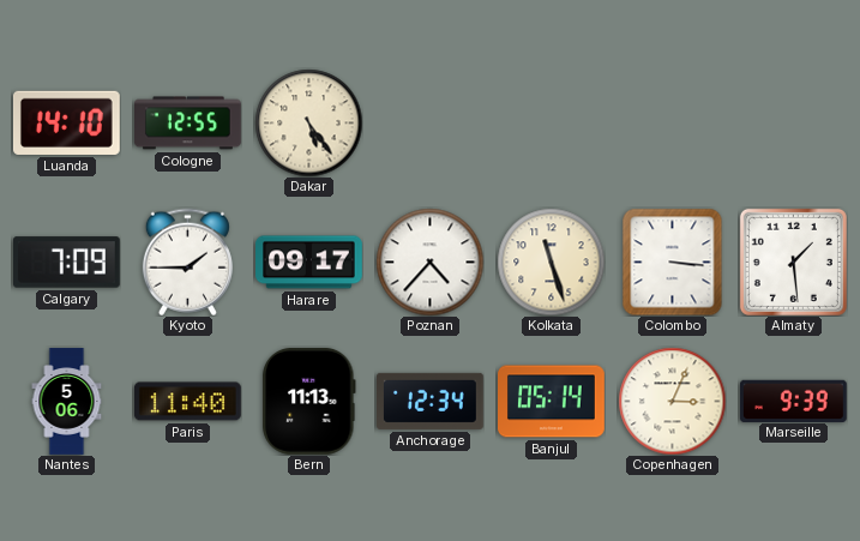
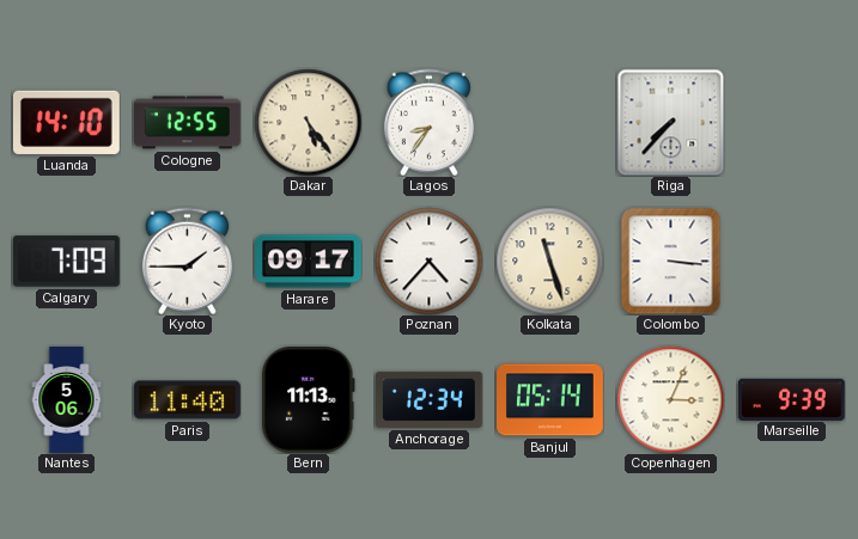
Lagos: none -> 8:36 (428, 122)
Riga: none -> 7:37 (670, 122)
Almaty: 1:29 -> none (793, 262)
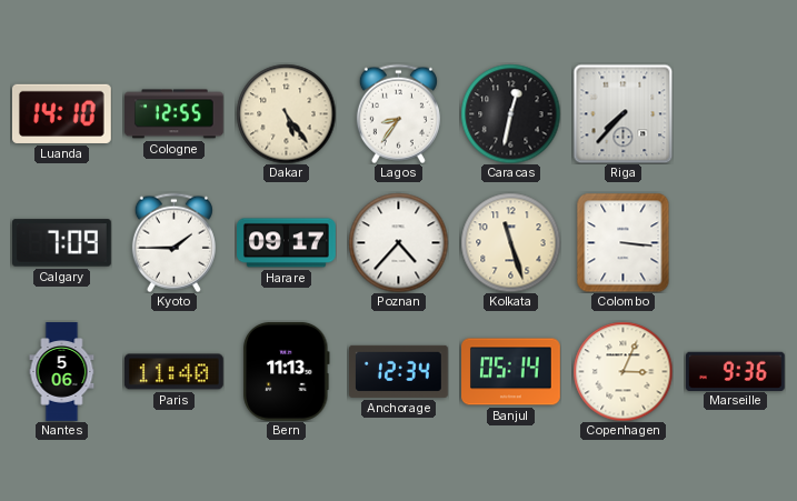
Caracas: none -> 12:32 (510, 113)
Marseille: 9:39 -> 9:36 (735, 371)
